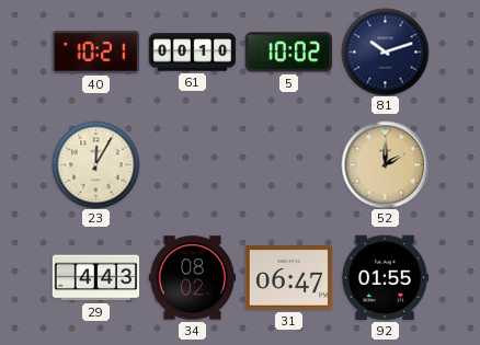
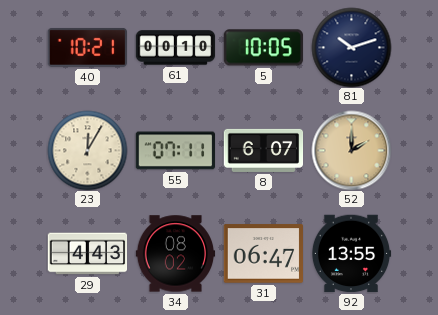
5: 10:02 -> 10:05 (263, 48)
55: none -> 07:11 (175, 151)
8: none -> 6:07 (263, 150)
92: 01:55 -> 13:55 (351, 254)
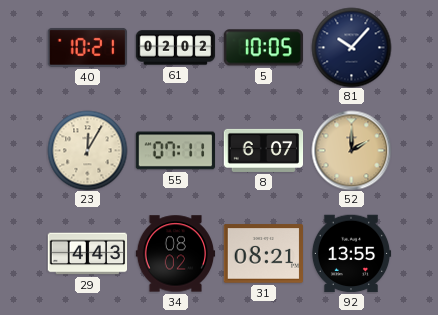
61: 00:10 -> 02:02 (175, 48)
81: 10:12 -> 10:07 (351, 47)
31: 06:47 -> 08:21 (263, 254)
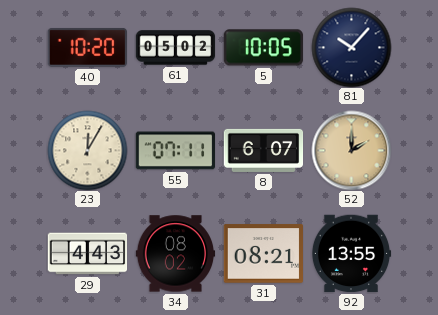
40: 10:21 -> 10:20 (87, 47)
61: 02:02 -> 05:02 (175, 48)
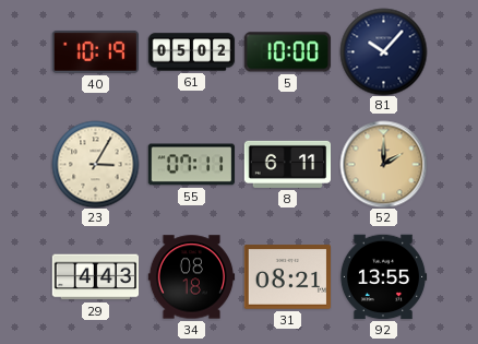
40: 10:20 -> 10:19 (95, 51)
5: 10:05 -> 10:00 (287, 52)
23: 12:05 -> 3:05 (95, 164)
8: 6:07 -> 6:11 (287, 164)
34: 08:02 -> 08:18 (191, 277)
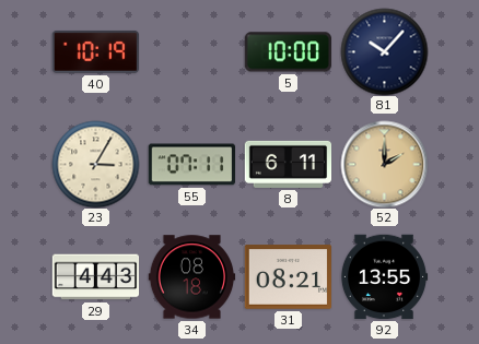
61: 05:02 -> none (191, 52)
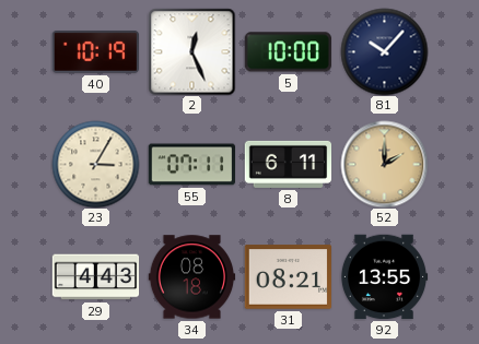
2: none -> 12:26 (191, 51)
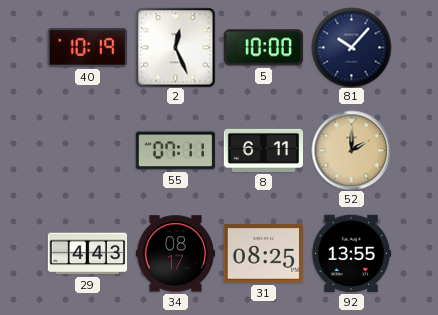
23: 3:05 -> none (95, 164)
34: 08:18 -> 08:17 (175, 254)
31: 08:21 -> 08:25 (263, 254)
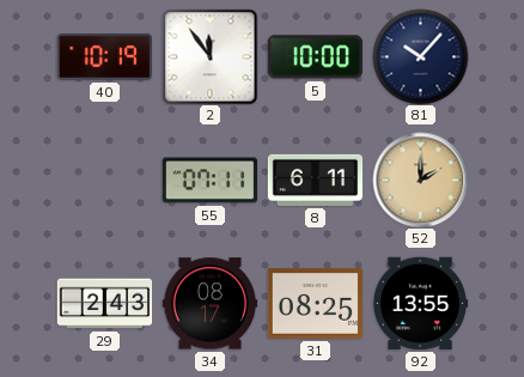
2: 12:26 -> 11:54 (209, 56)
29: 4:43 -> 2:43 (104, 304)
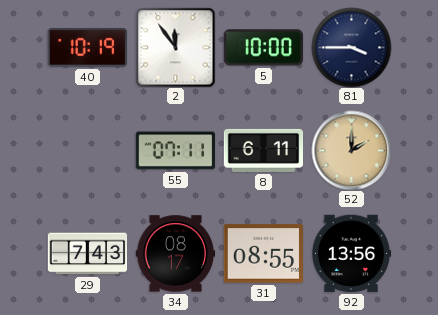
81: 10:07 -> 3:45 (351, 47)
29: 2:43 -> 7:43 (87, 254)
31: 08:25 -> 08:55 (263, 254)
92: 13:55 -> 13:56 (351, 254)
